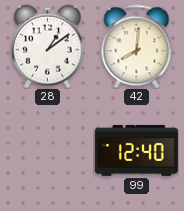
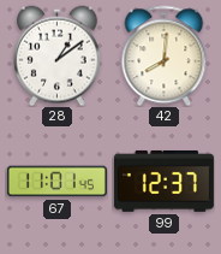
67: none -> 11:01 (56, 182)
99: 12:40 -> 12:37 (163, 181)
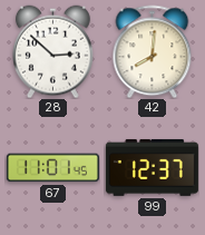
28: 1:09 -> 2:52 (53, 51)
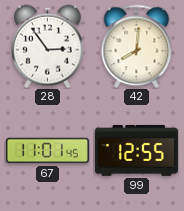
28: 2:52 -> 2:54 (48, 46)
99: 12:37 -> 12:55 (136, 150)
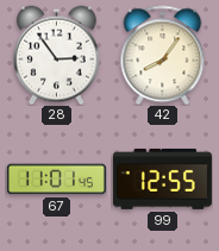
42: 8:01 -> 8:06 (163, 55)
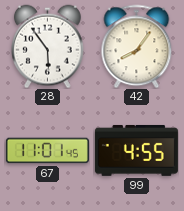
28: 2:54 -> 5:54 (48, 46)
99: 12:55 -> 4:55 (136, 150)
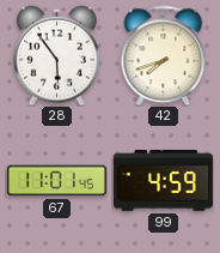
42: 8:06 -> 7:42 (164, 55)
99: 4:55 -> 4:59 (163, 180)
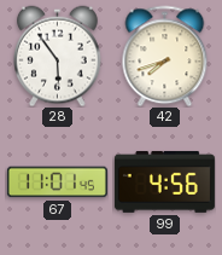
99: 4:59 -> 4:56 (164, 181)
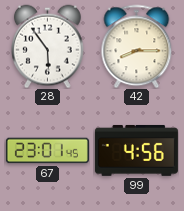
42: 7:42 -> 8:15 (137, 46)
67: 11:01 -> 23:01 (47, 151)
